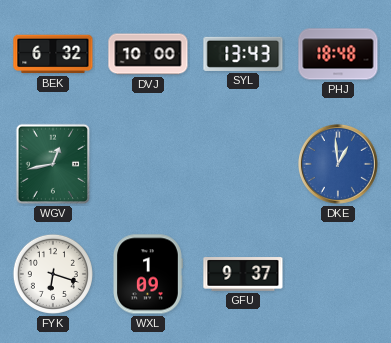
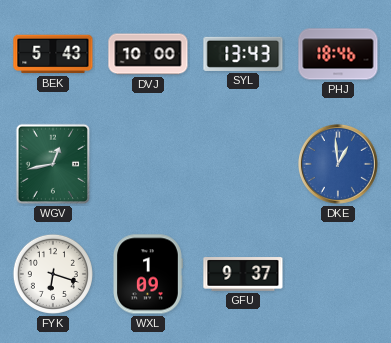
BEK: 6:32 -> 5:43 (53, 54)
PHJ: 18:48 -> 18:46 (338, 54)
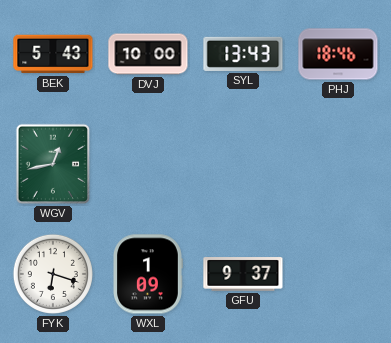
DKE: 12:59 -> none (338, 164)
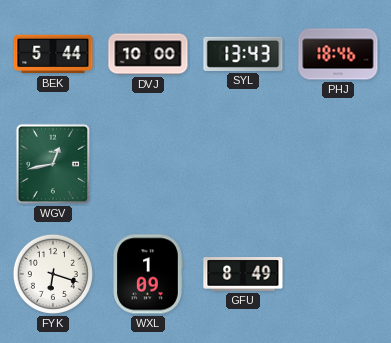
BEK: 5:43 -> 5:44 (53, 54)
GFU: 9:37 -> 8:49 (243, 274)
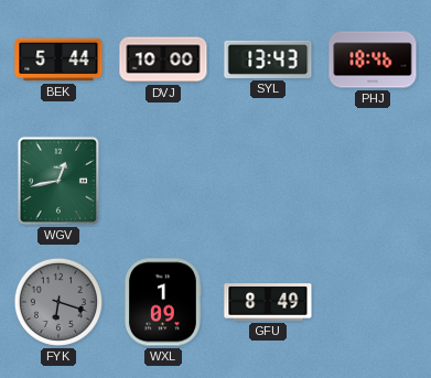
FYK dial: white -> grey (58, 302)
